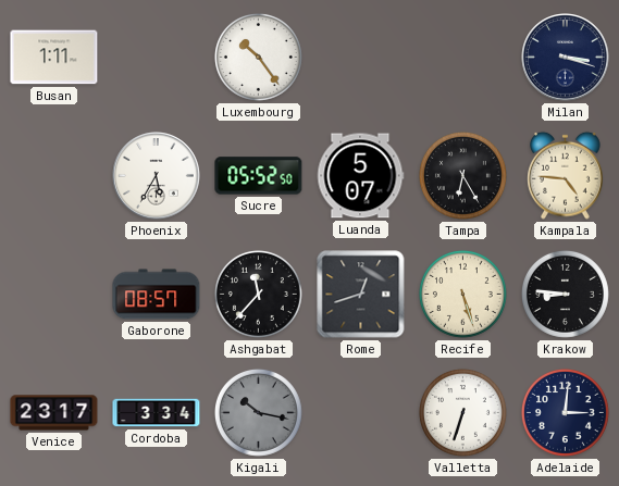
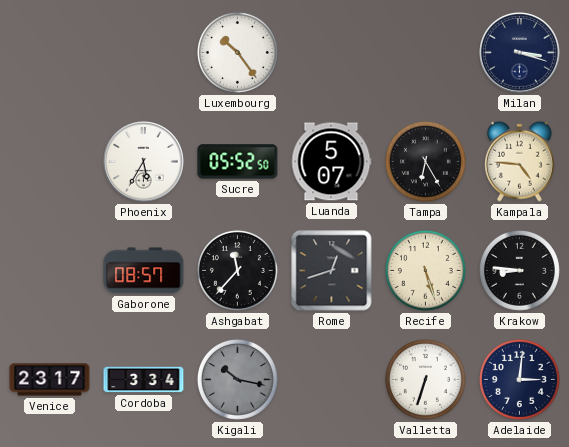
Busan: 1:11 -> none (54, 58)
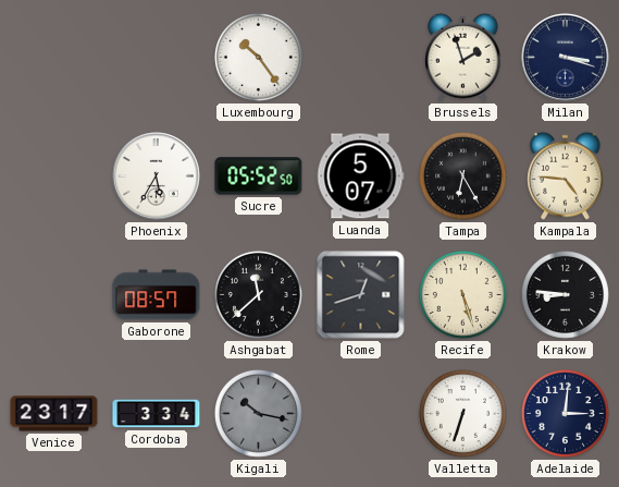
Brussels: none -> 1:57 (463, 57)
Ashgabat: 11:37 -> 11:38 (258, 294)
